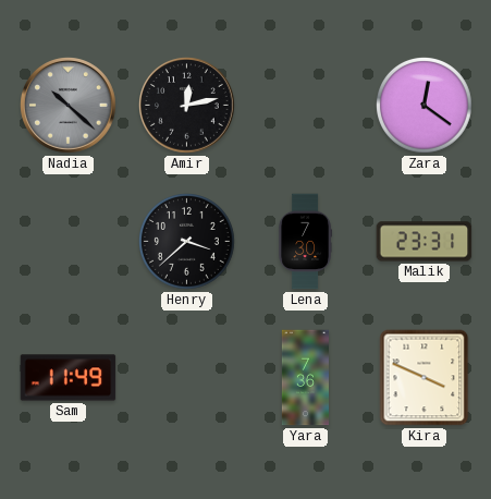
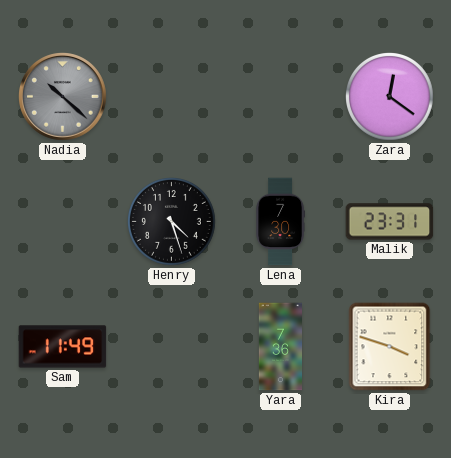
Amir: 12:13 -> none (187, 106)
Henry: 3:38 -> 4:27 (172, 222)
Kira: 3:49 -> 3:48 (390, 347)
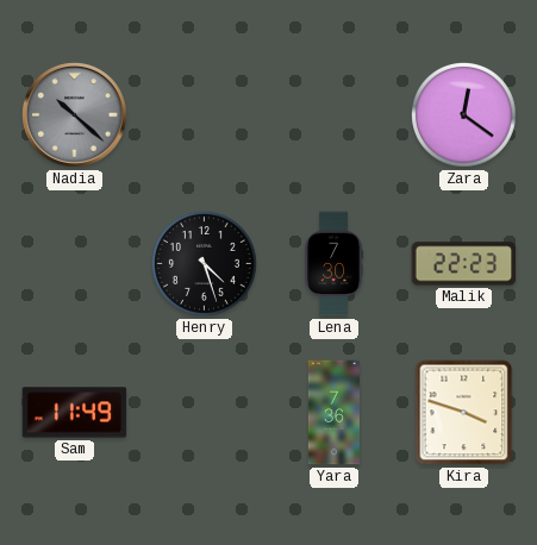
Malik: 23:31 -> 22:23 (464, 264)
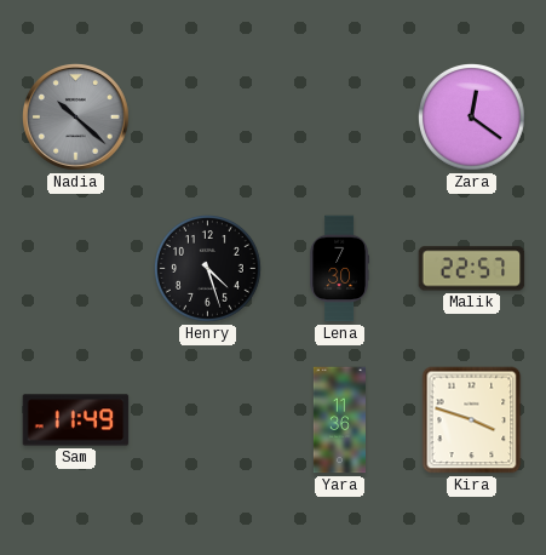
Malik: 22:23 -> 22:57 (472, 269)
Yara: 7:36 -> 11:36 (339, 420)
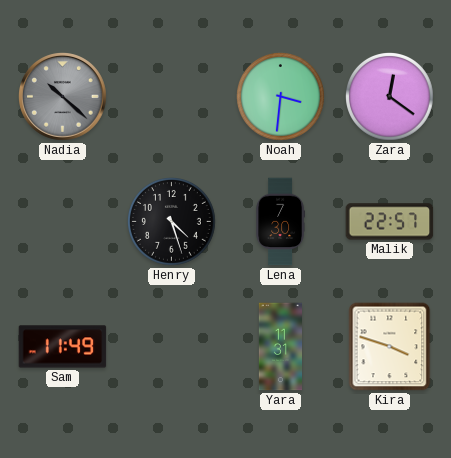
Noah: none -> 3:31 (281, 97)
Yara: 11:36 -> 11:31 (280, 347)
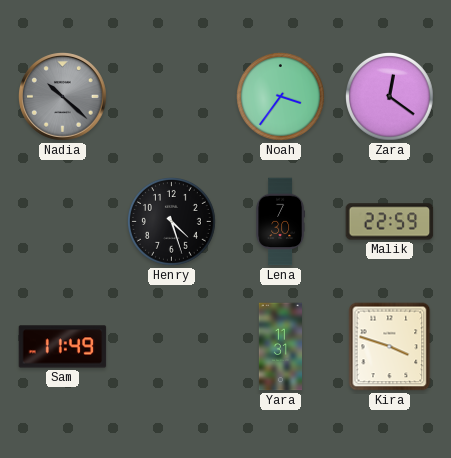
Noah: 3:31 -> 3:36 (281, 97)
Malik: 22:57 -> 22:59 (390, 222)
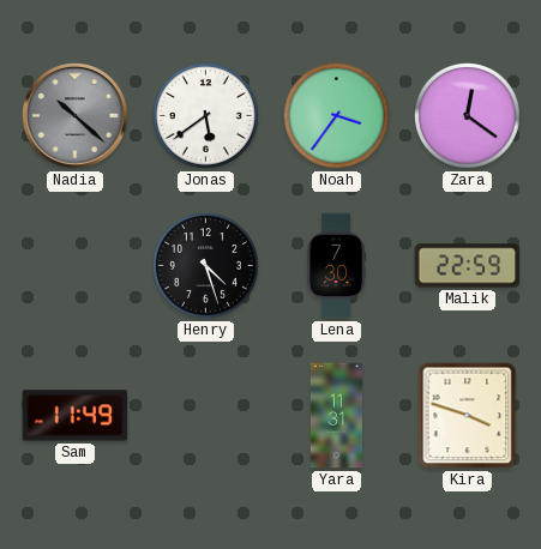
Jonas: none -> 5:39 (206, 116)
